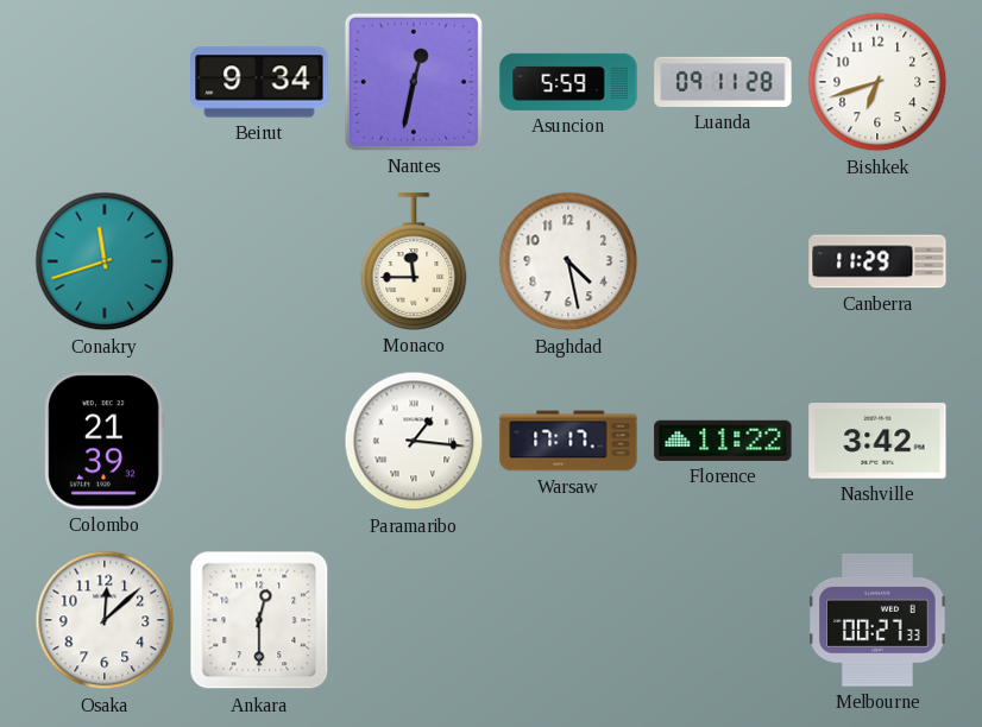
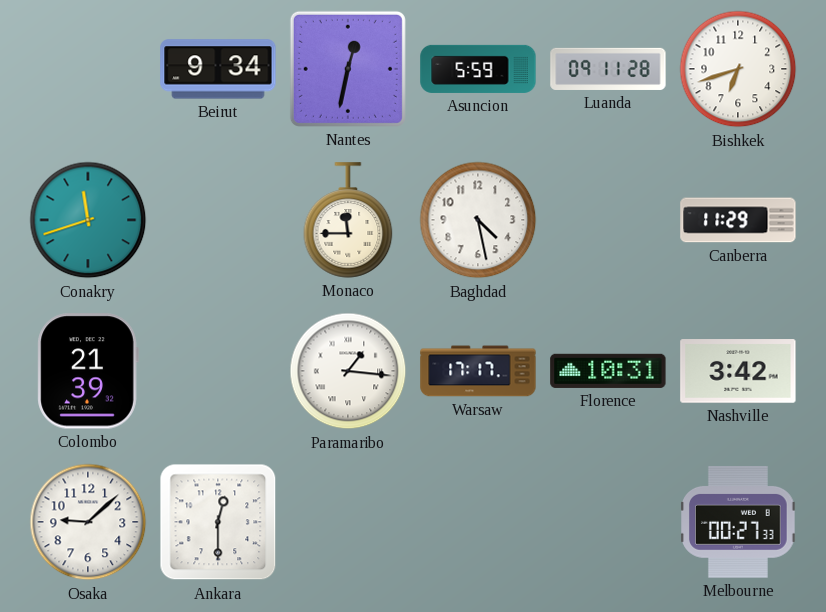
Florence: 11:22 -> 10:31 (608, 371)
Osaka: 12:08 -> 9:08 (88, 522)
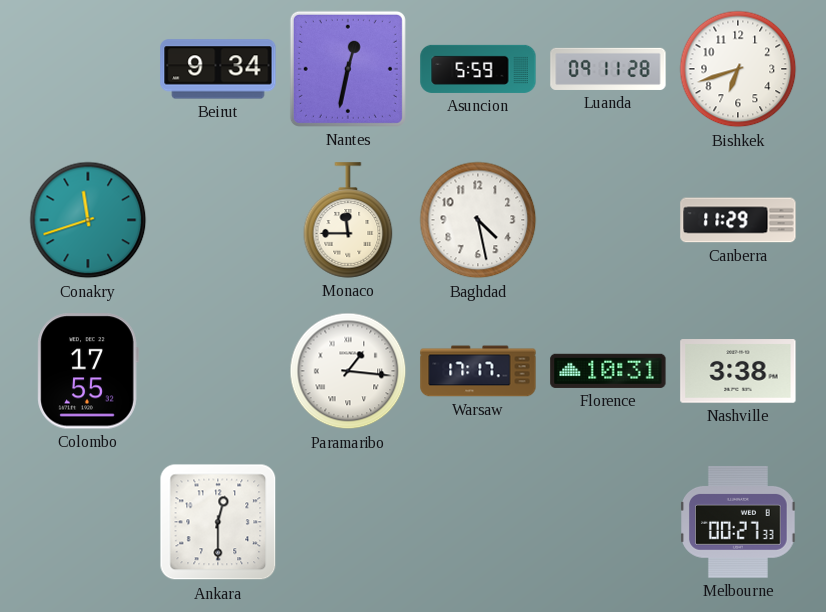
Colombo: 21:39 -> 17:55 (88, 371)
Nashville: 3:42 -> 3:38 (738, 371)
Osaka: 9:08 -> none (88, 522)
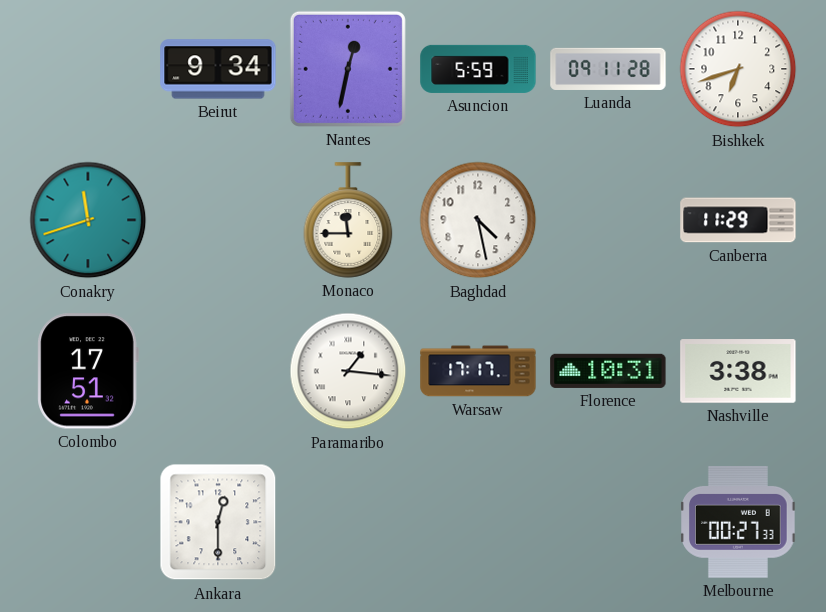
Colombo: 17:55 -> 17:51 (88, 371)
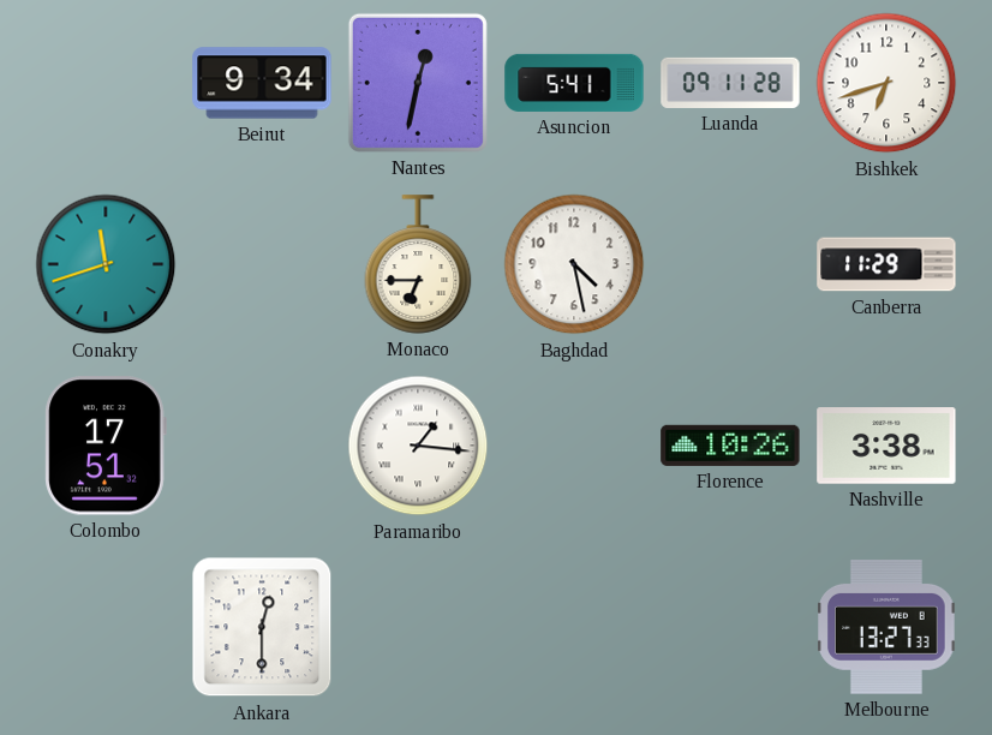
Asuncion: 5:59 -> 5:41 (574, 83)
Monaco: 11:45 -> 6:45 (418, 264)
Warsaw: 17:17 -> none (478, 371)
Florence: 10:31 -> 10:26 (730, 446)
Melbourne: 00:27 -> 13:27 (886, 628)
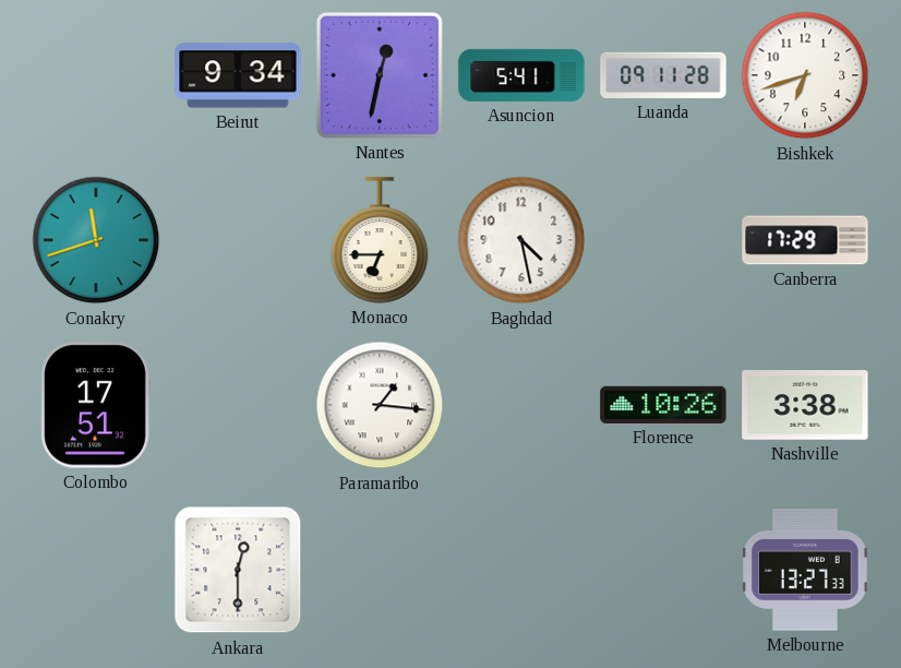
Canberra: 11:29 -> 17:29 (805, 240)
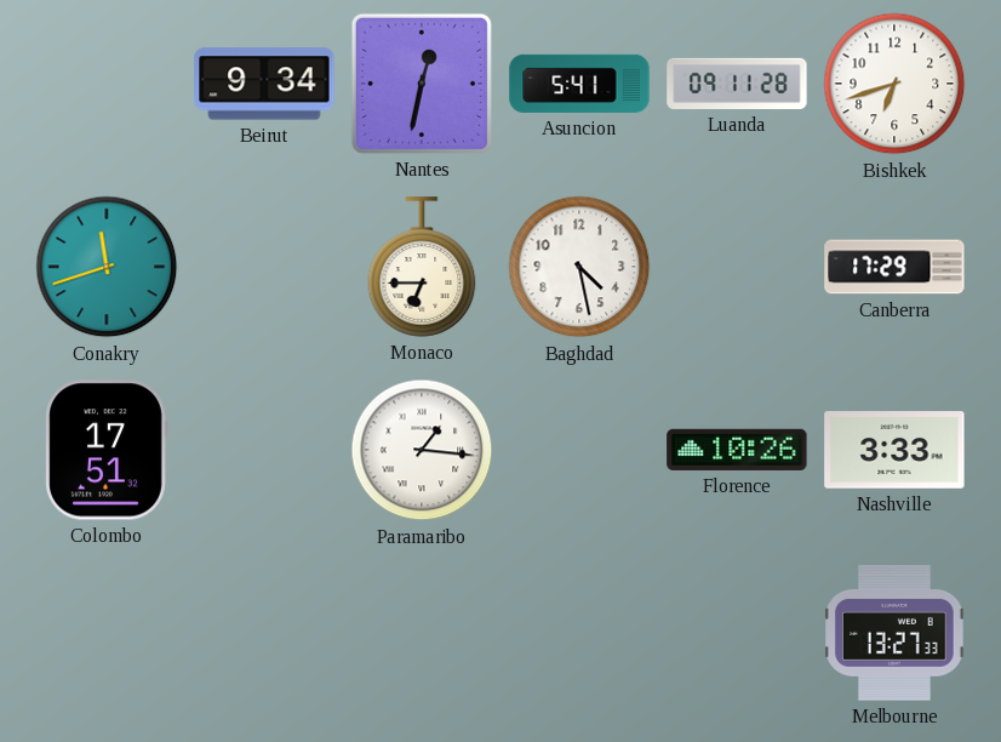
Nashville: 3:38 -> 3:33 (894, 450)
Ankara: 12:30 -> none (238, 570)
